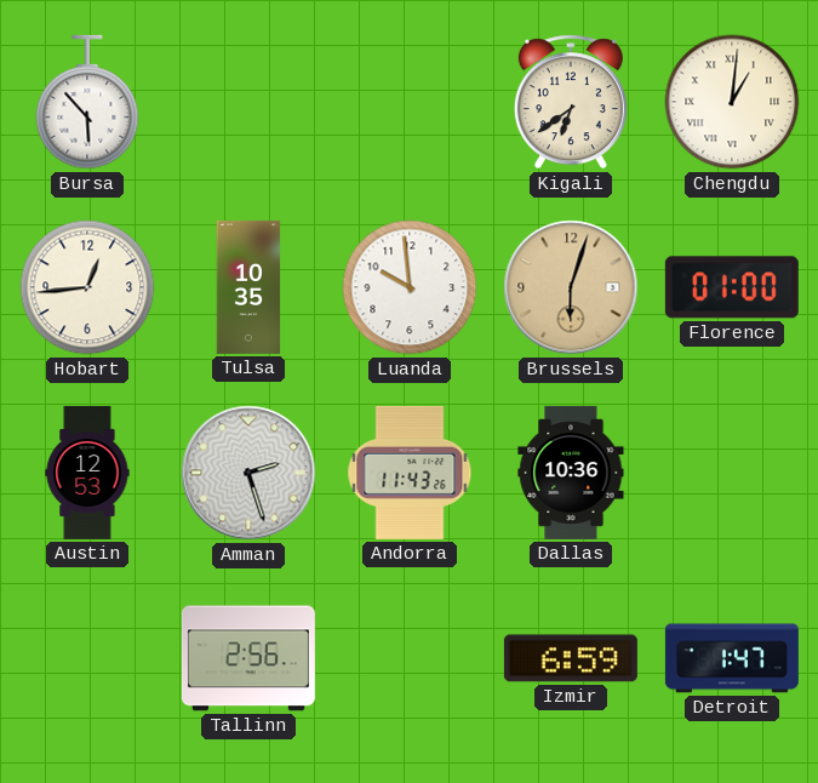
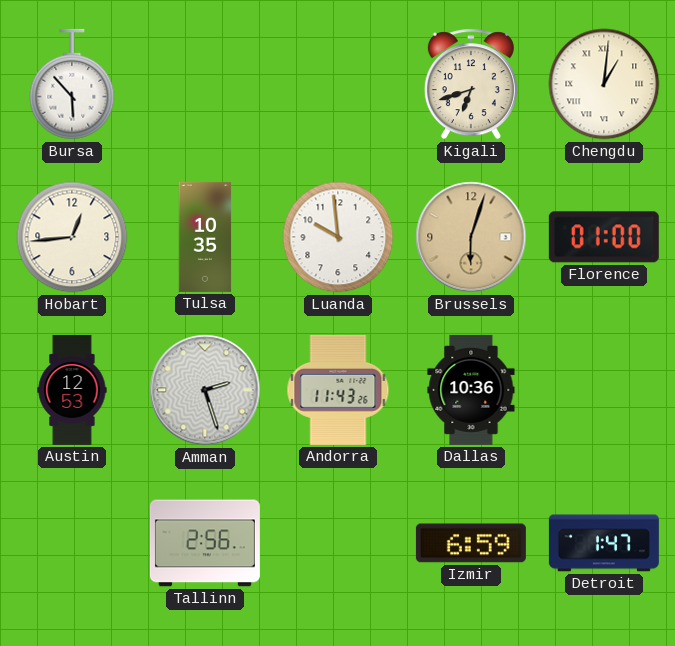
Kigali: 6:39 -> 6:42 (471, 84)
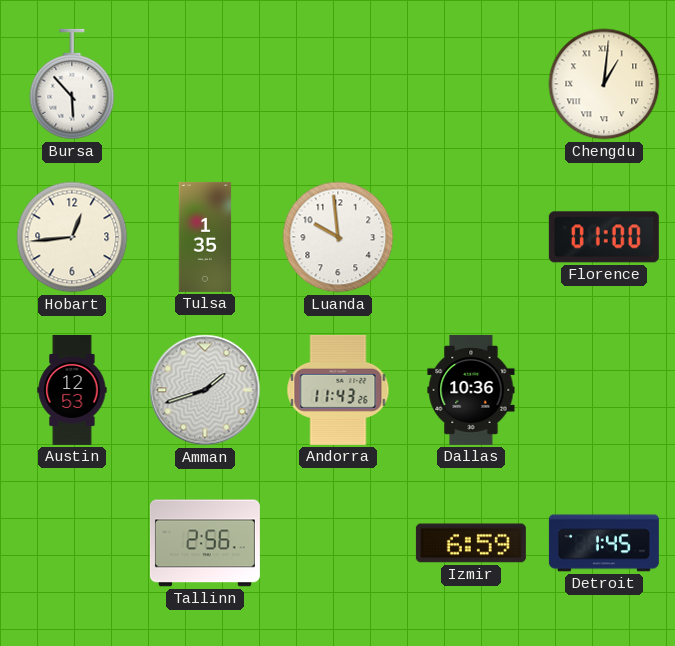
Kigali: 6:42 -> none (471, 84)
Tulsa: 10:35 -> 1:35 (205, 237)
Brussels: 6:03 -> none (471, 237)
Amman: 2:27 -> 1:42 (205, 390)
Detroit: 1:47 -> 1:45 (604, 543)
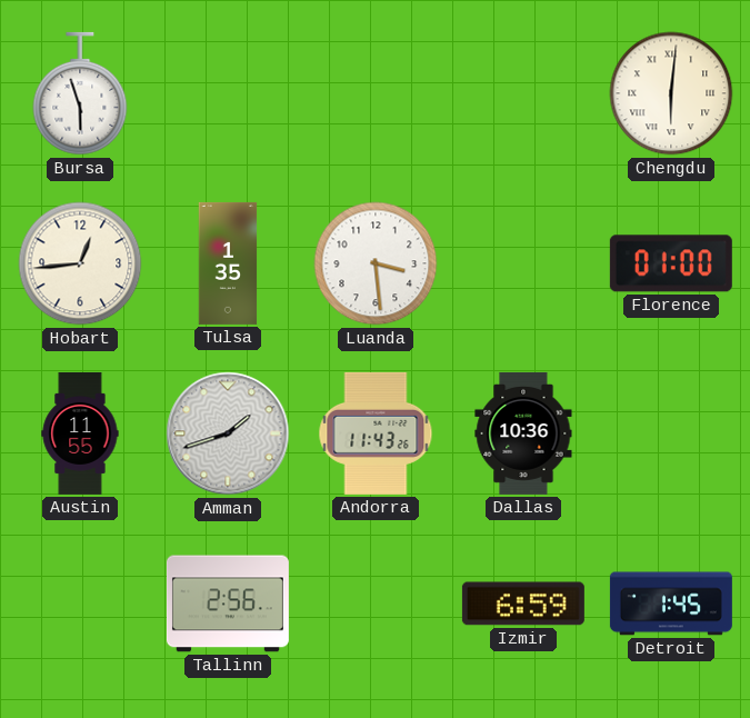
Bursa: 5:53 -> 5:57 (80, 93)
Chengdu: 1:01 -> 6:01 (671, 93)
Luanda: 9:59 -> 3:29 (376, 263)
Austin: 12:53 -> 11:55 (80, 433)
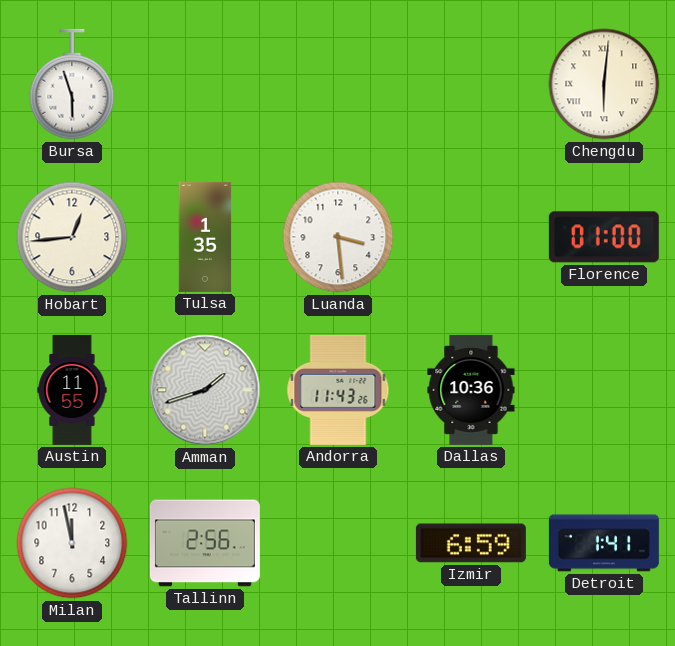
Milan: none -> 11:58 (72, 543)
Detroit: 1:45 -> 1:41 (604, 543)
